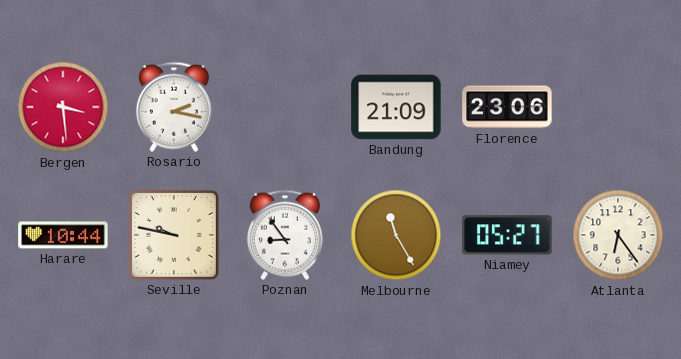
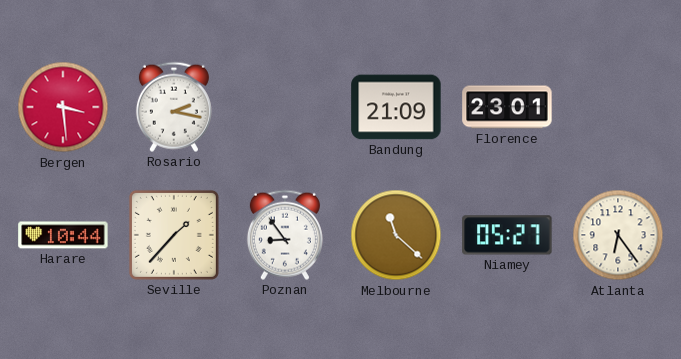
Florence: 23:06 -> 23:01 (507, 107)
Seville: 9:47 -> 1:37 (174, 235)
Melbourne: 11:25 -> 11:22 (396, 235)
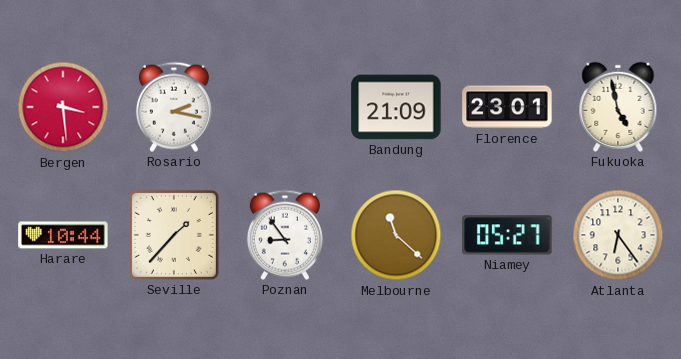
Fukuoka: none -> 4:58 (618, 107)
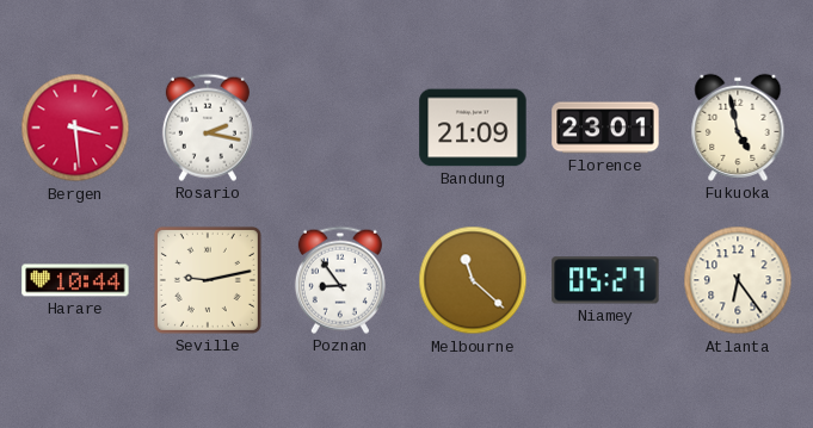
Seville: 1:37 -> 9:13 (208, 280)
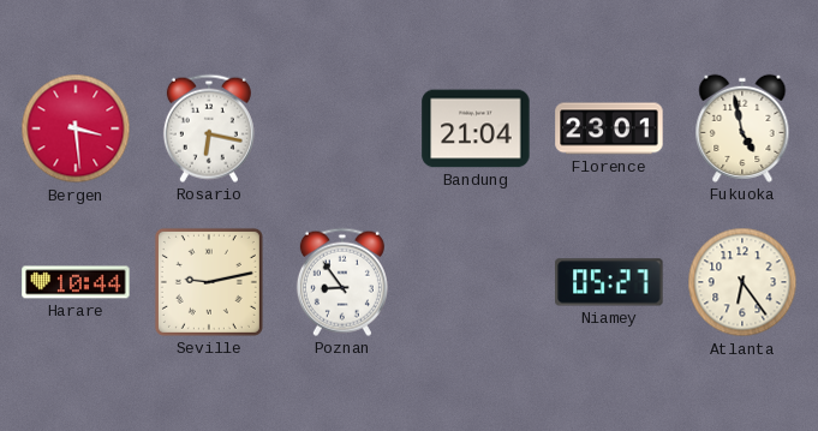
Rosario: 2:17 -> 6:17 (209, 128)
Bandung: 21:09 -> 21:04 (476, 128)
Melbourne: 11:22 -> none (473, 280)
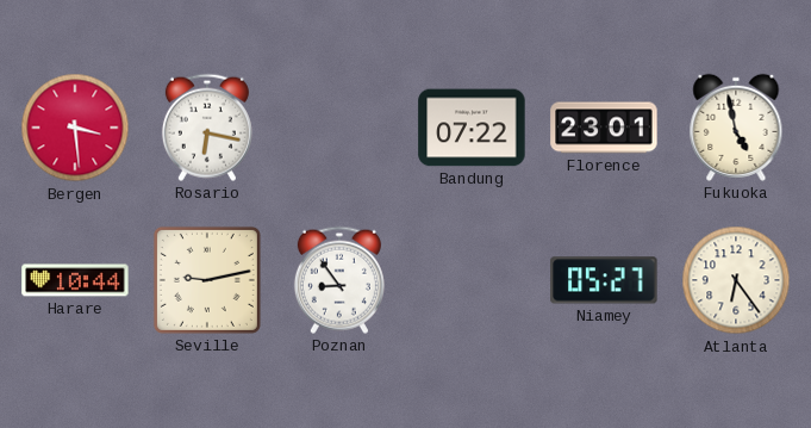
Bandung: 21:04 -> 07:22 (472, 128)
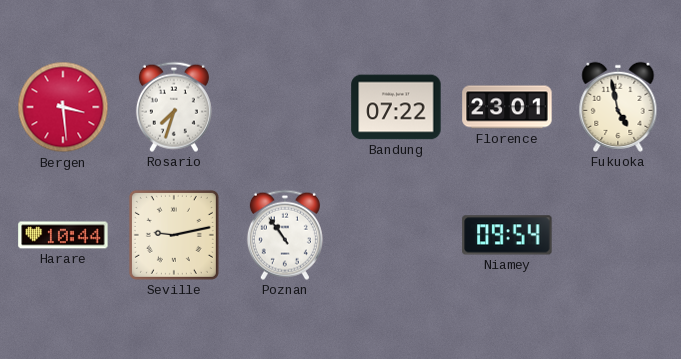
Rosario: 6:17 -> 7:33 (174, 107)
Poznan: 8:54 -> 10:54 (285, 235)
Niamey: 05:27 -> 09:54 (507, 235)
Atlanta: 6:24 -> none (736, 280)
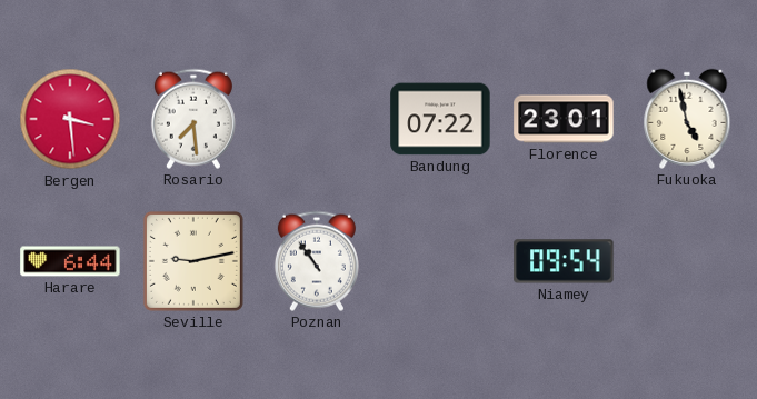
Rosario: 7:33 -> 7:29 (193, 119)
Harare: 10:44 -> 6:44 (70, 261)
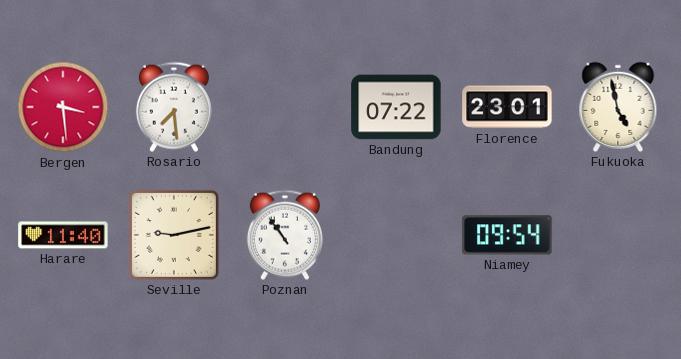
Harare: 6:44 -> 11:40 (63, 235)
